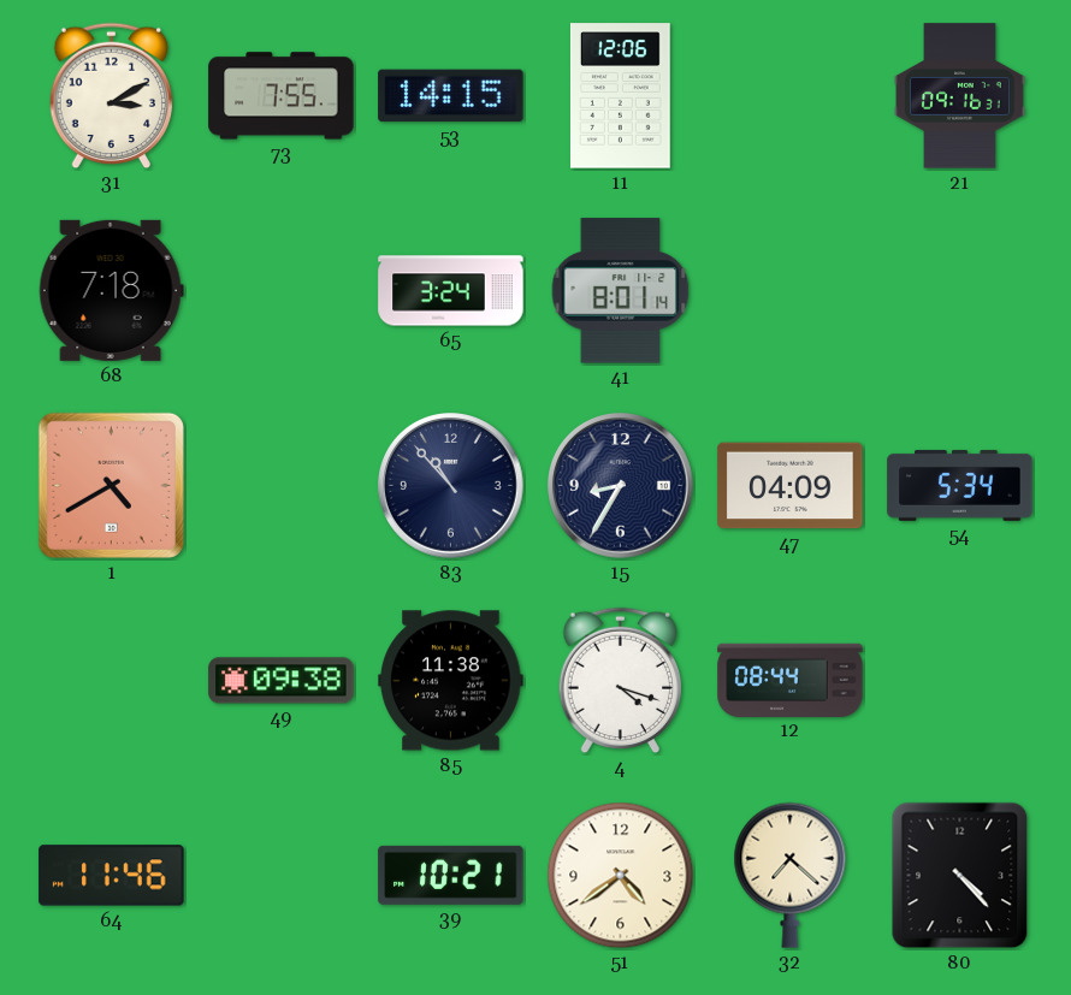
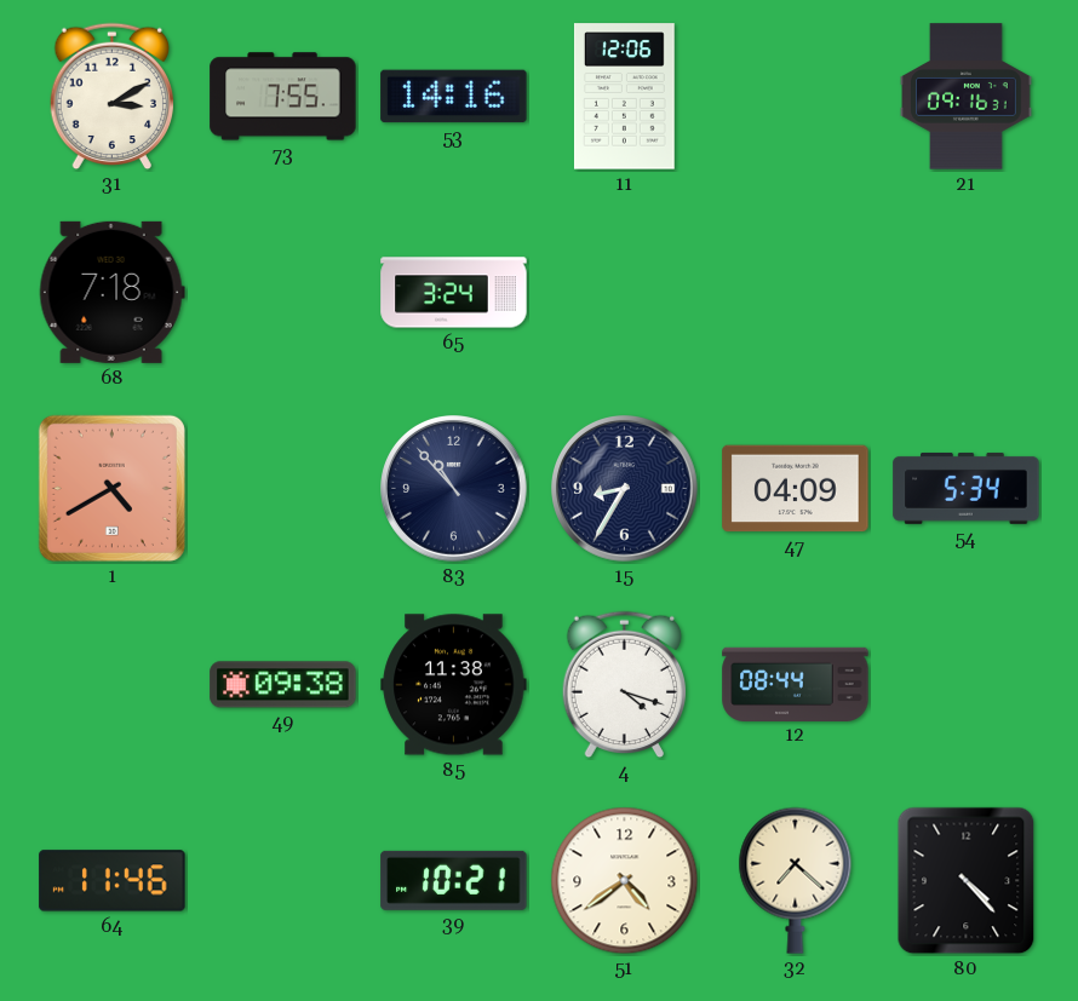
53: 14:15 -> 14:16 (454, 97)
41: 8:01 -> none (621, 291)
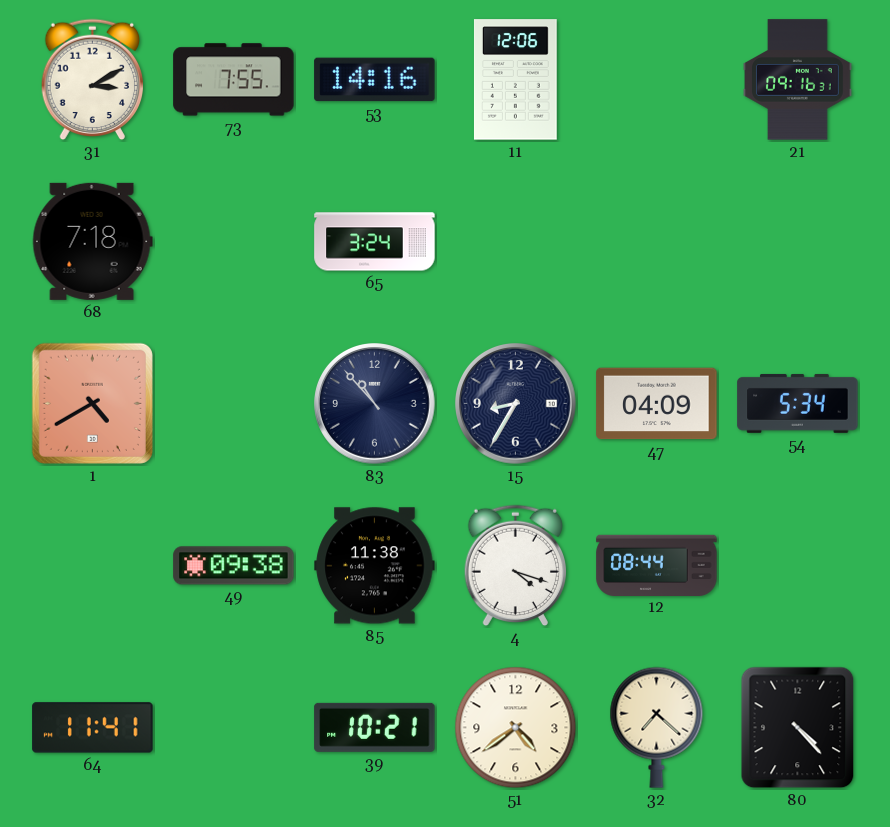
64: 11:46 -> 11:41 (93, 728)
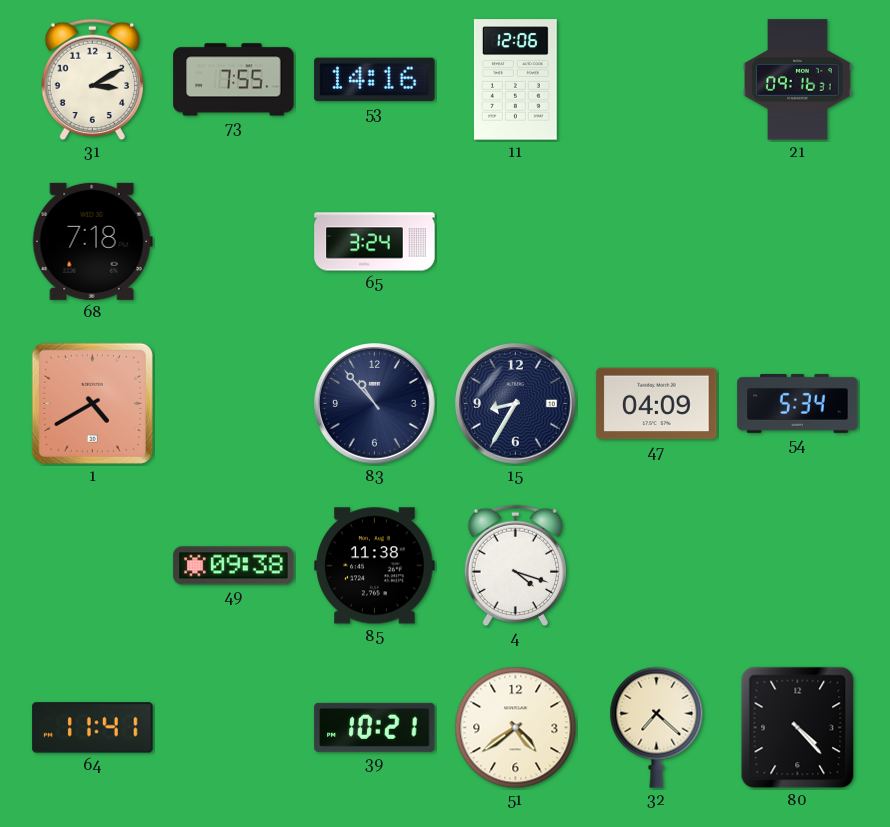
12: 08:44 -> none (657, 565)
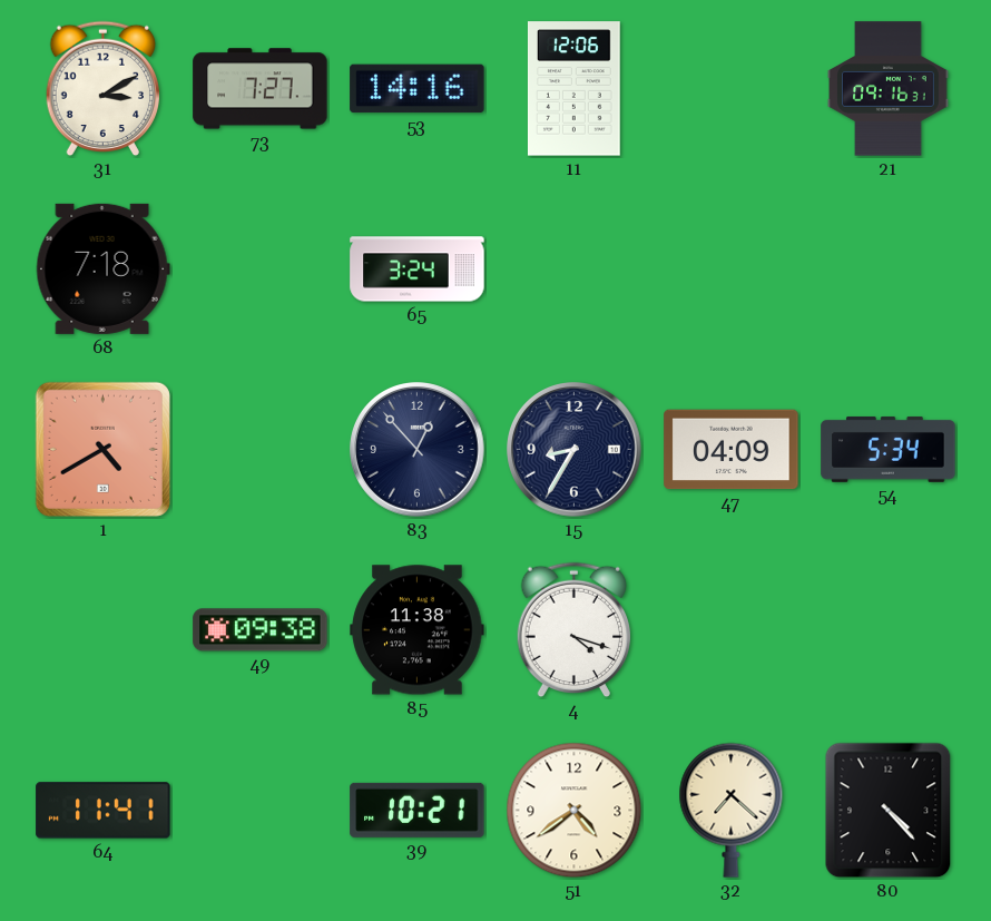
73: 7:55 -> 7:27 (261, 89)
83: 10:53 -> 12:53 (418, 450)
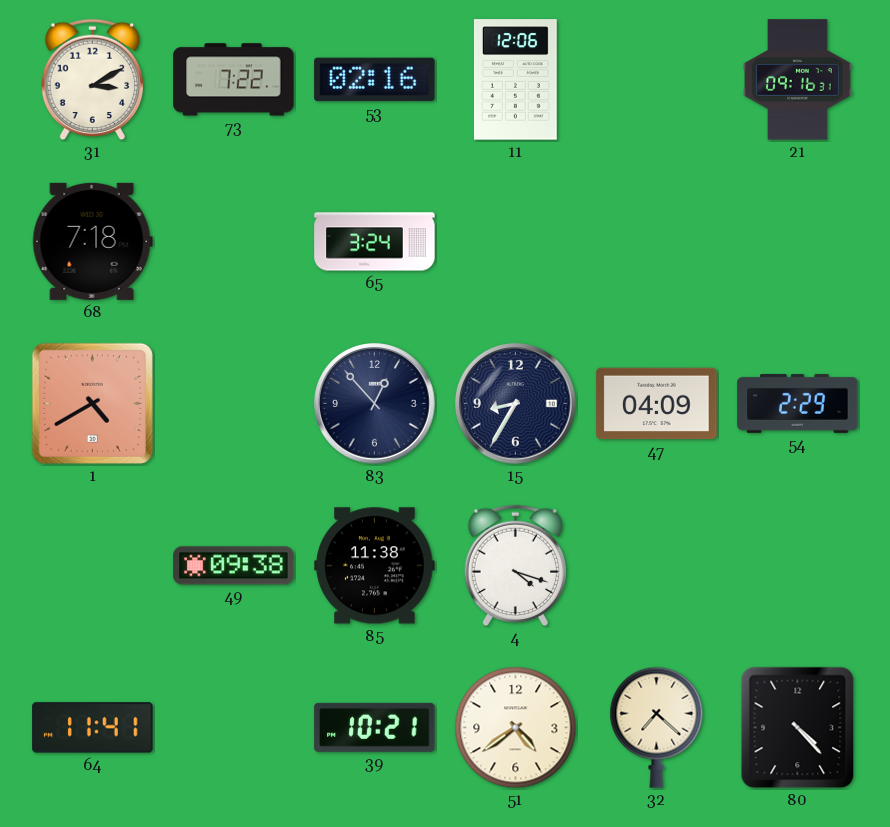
73: 7:27 -> 7:22 (234, 80)
53: 14:16 -> 02:16 (375, 80)
54: 5:34 -> 2:29 (798, 403)
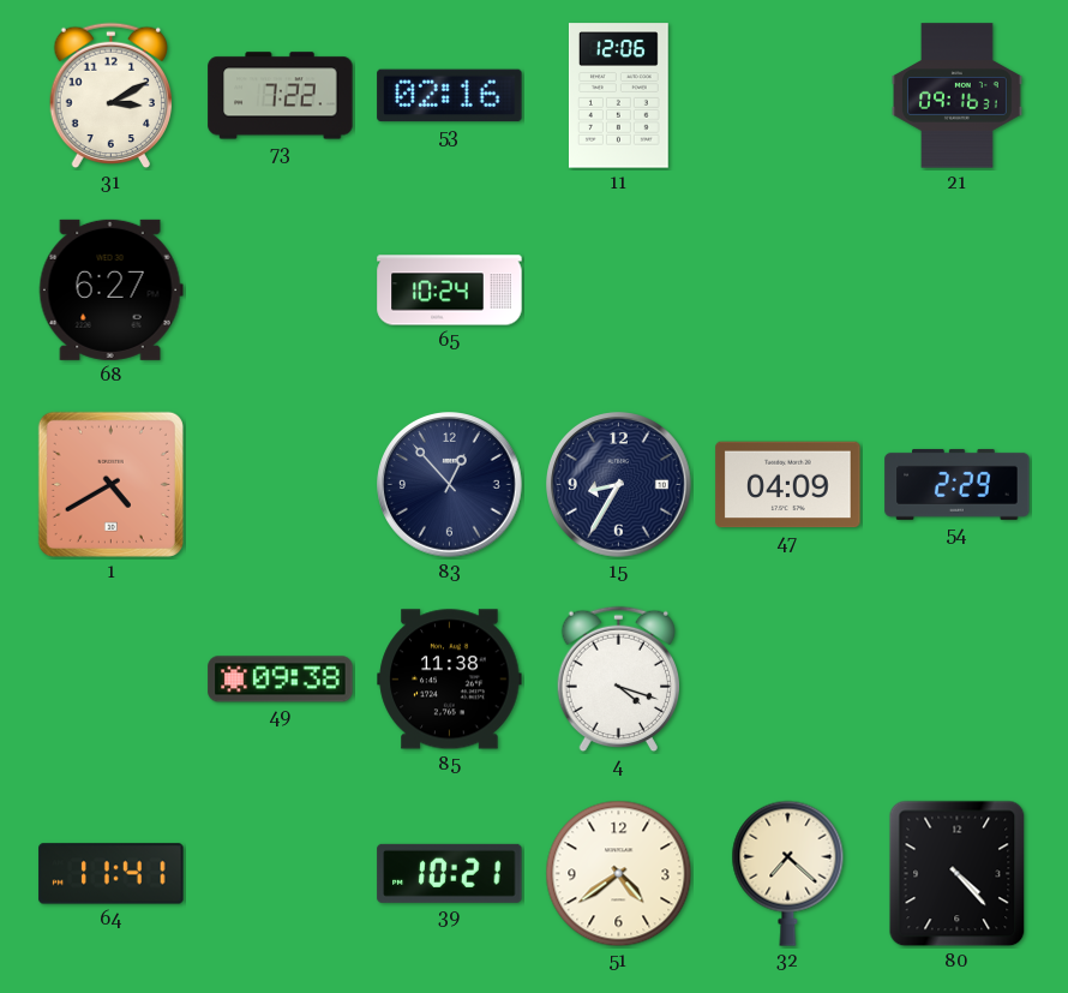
68: 7:18 -> 6:27 (110, 289)
65: 3:24 -> 10:24 (450, 291)
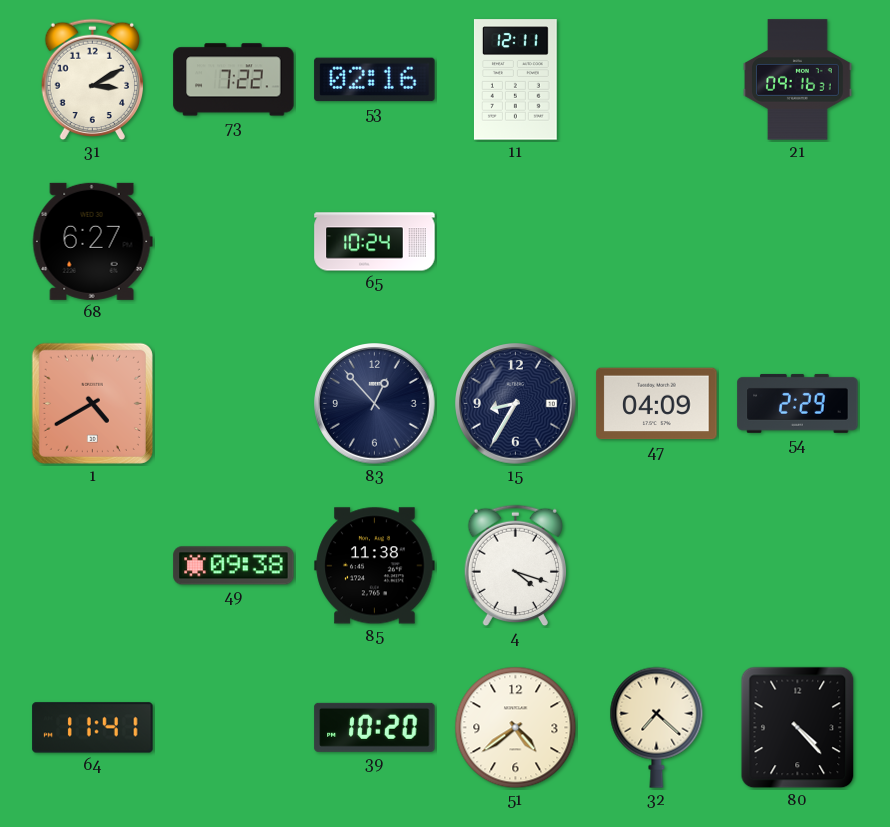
11: 12:06 -> 12:11 (516, 80)
39: 10:21 -> 10:20 (375, 727)
